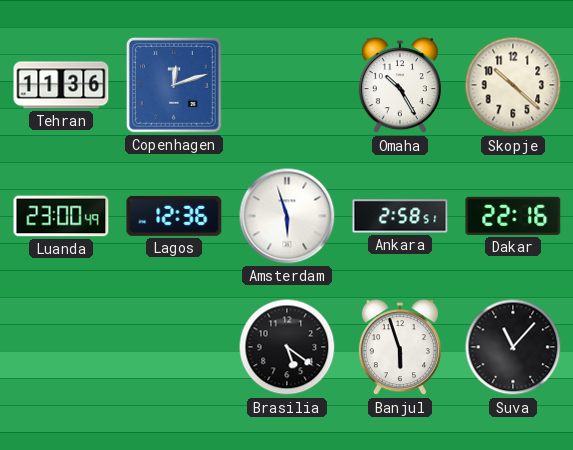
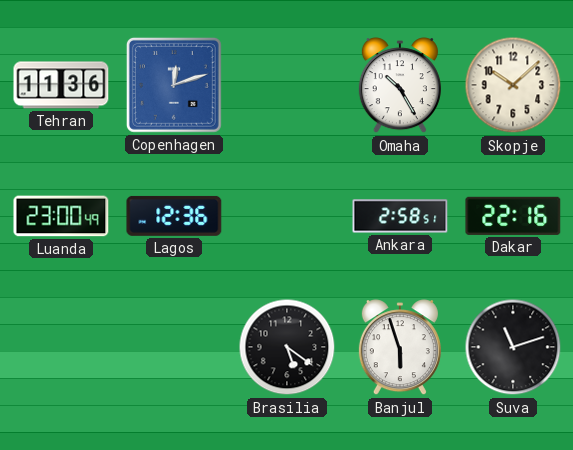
Skopje: 10:22 -> 10:08 (513, 85)
Amsterdam: 5:57 -> none (287, 216)
Suva: 11:07 -> 11:12 (513, 347)
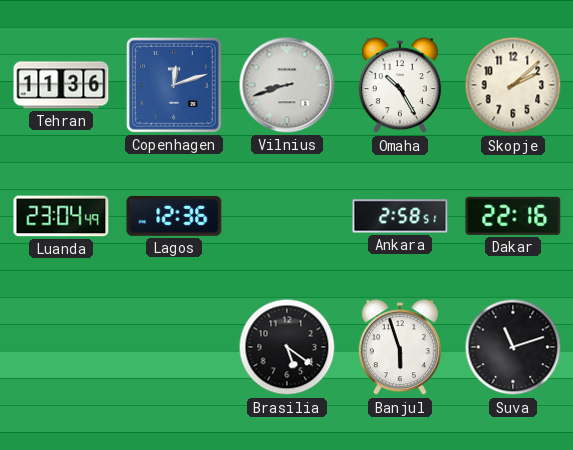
Vilnius: none -> 8:42 (287, 85)
Skopje: 10:08 -> 2:08 (513, 85)
Luanda: 23:00 -> 23:04 (61, 216)
